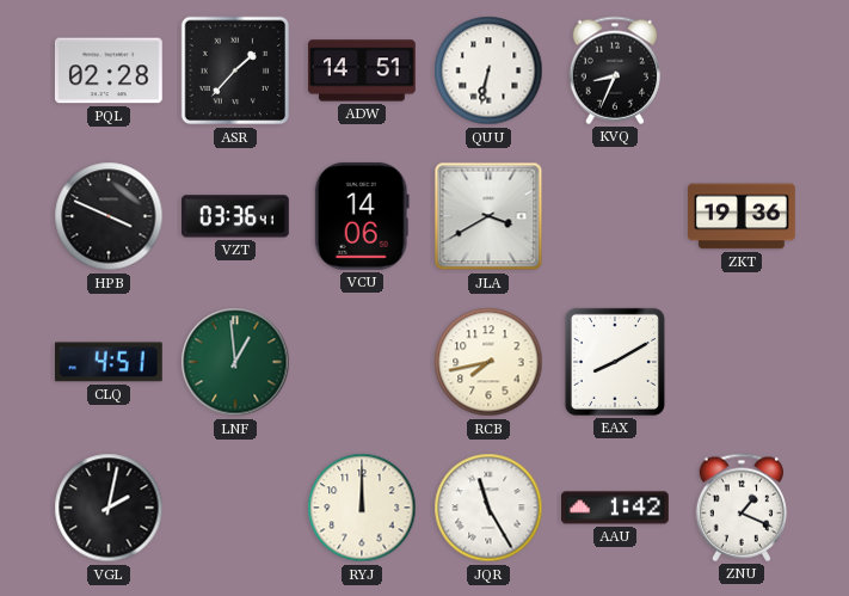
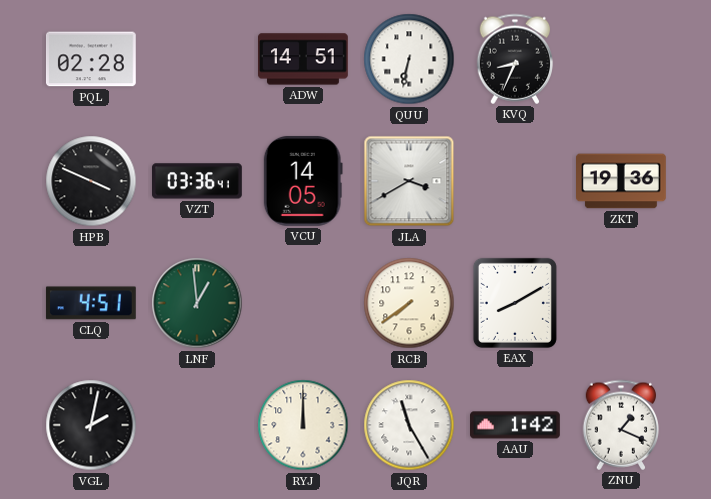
ASR: 1:37 -> none (235, 70)
VCU: 14:06 -> 14:05 (303, 181)
RCB: 7:43 -> 7:39 (409, 303)
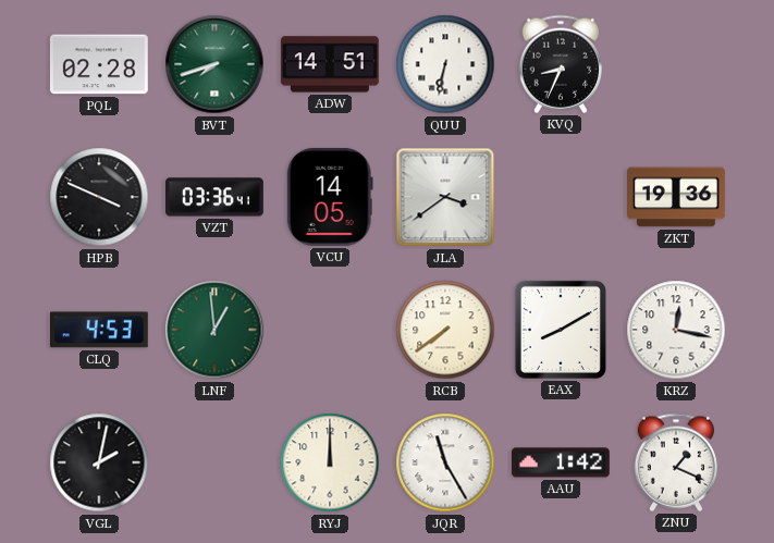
BVT: none -> 7:42 (214, 64)
JLA: 3:40 -> 3:39 (445, 197)
CLQ: 4:51 -> 4:53 (99, 330)
KRZ: none -> 12:17 (676, 330)
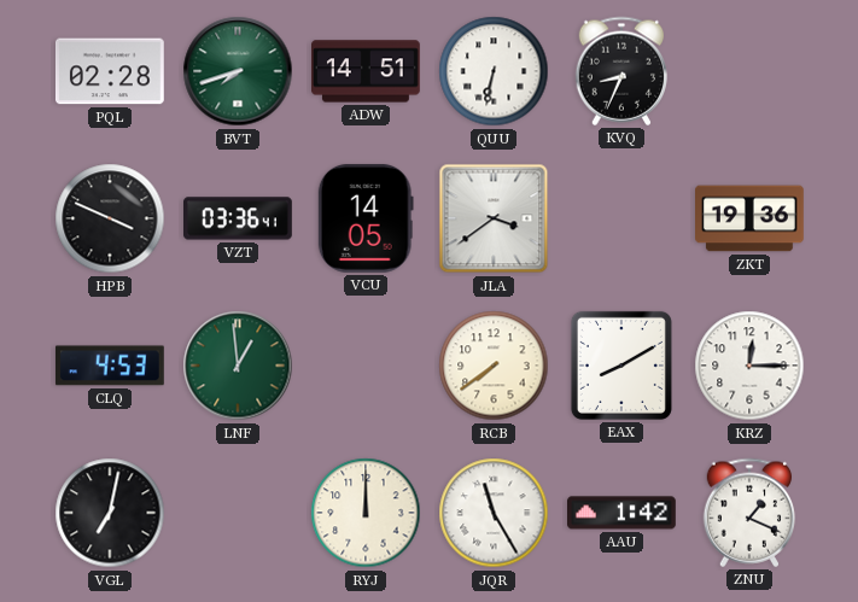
KRZ: 12:17 -> 12:15 (749, 366)
VGL: 2:02 -> 7:02 (110, 513)
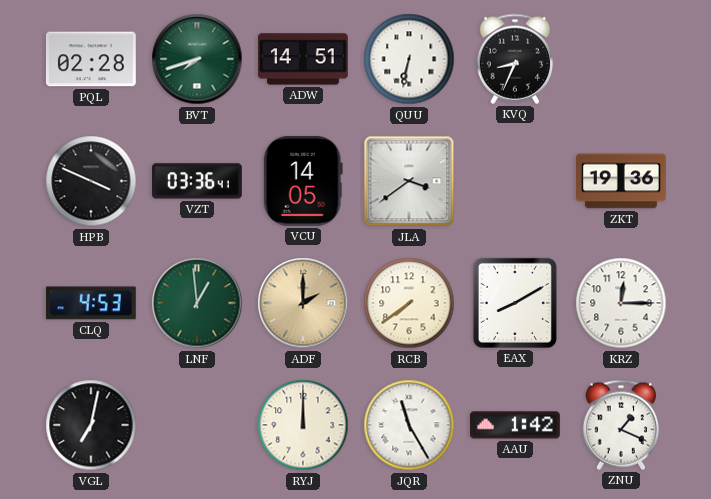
ADF: none -> 2:00 (303, 303)
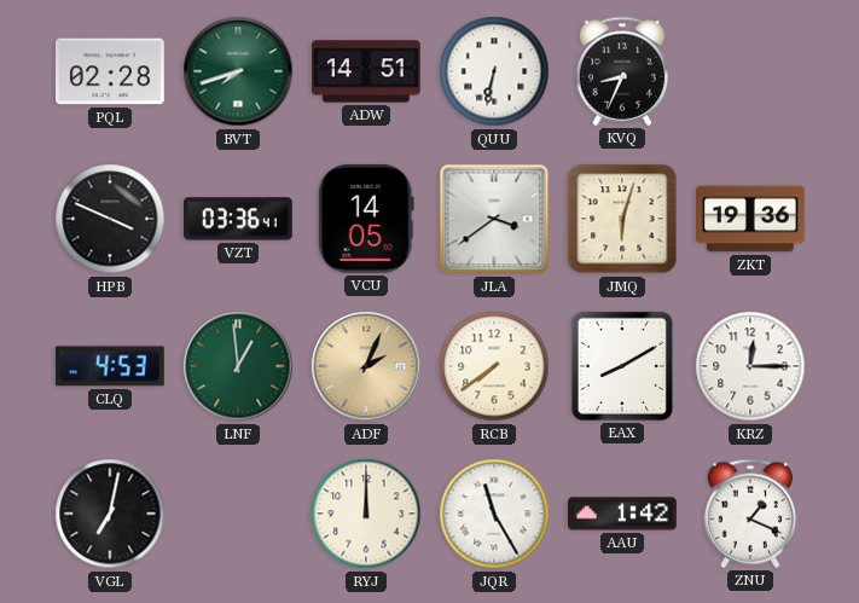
JMQ: none -> 6:03 (622, 219)
ADF: 2:00 -> 2:04 (366, 366)
